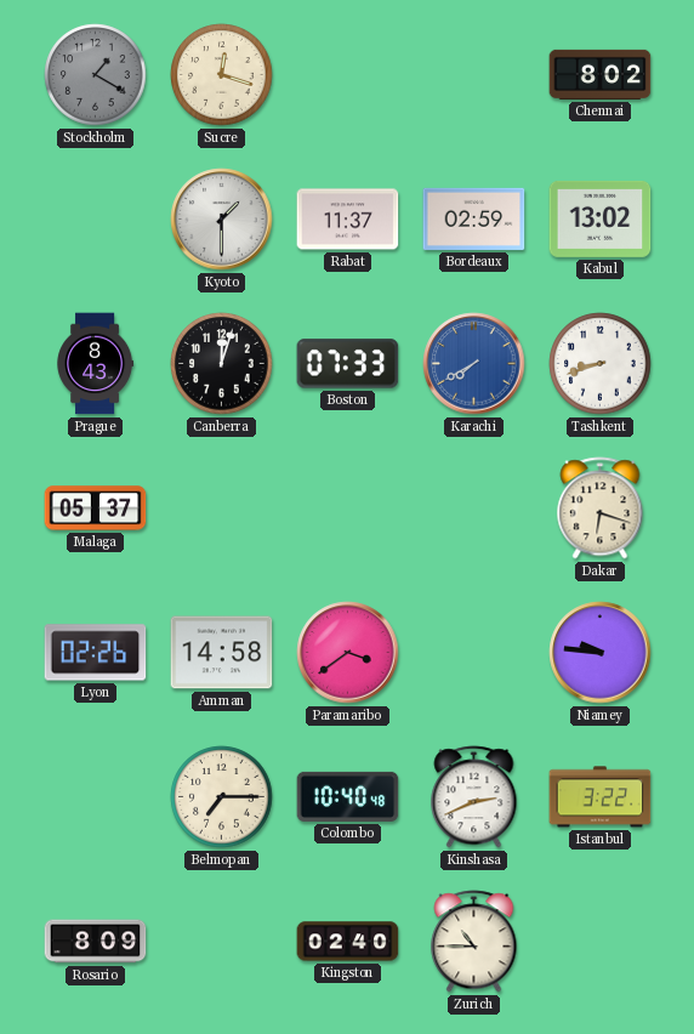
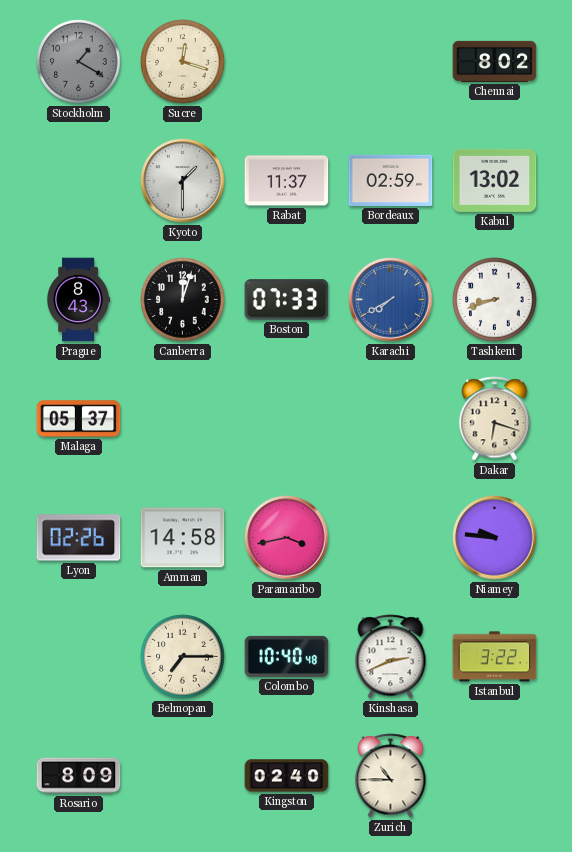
Paramaribo: 3:39 -> 3:43 (287, 538)
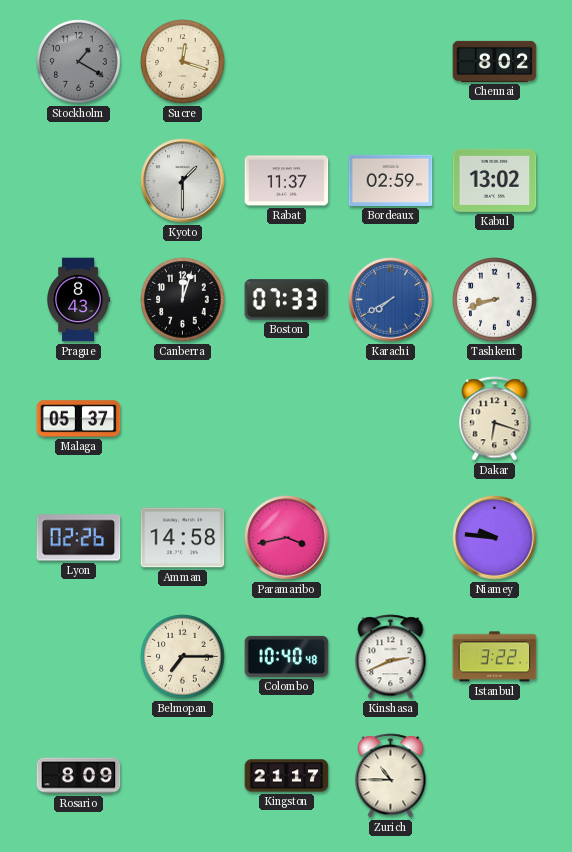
Kingston: 02:40 -> 21:17 (287, 776)
